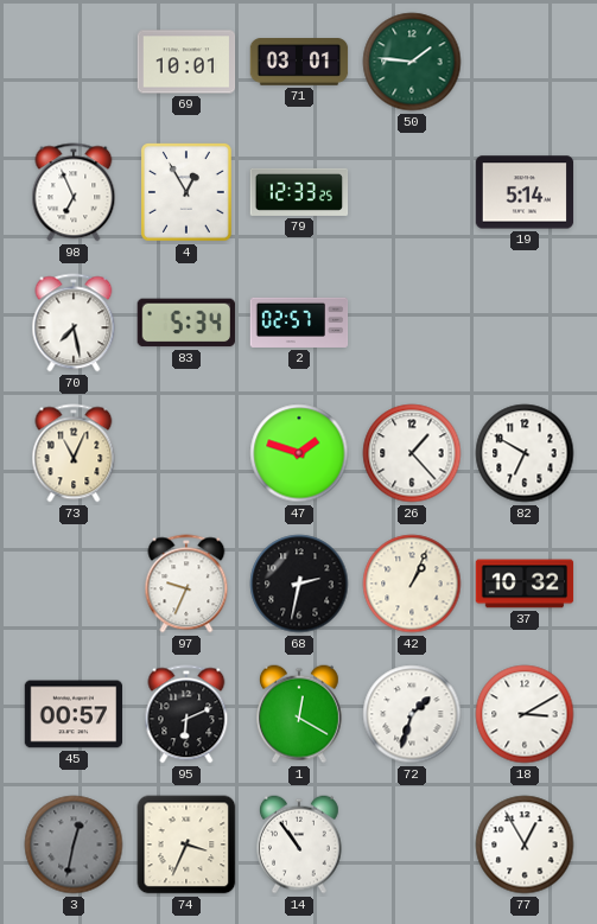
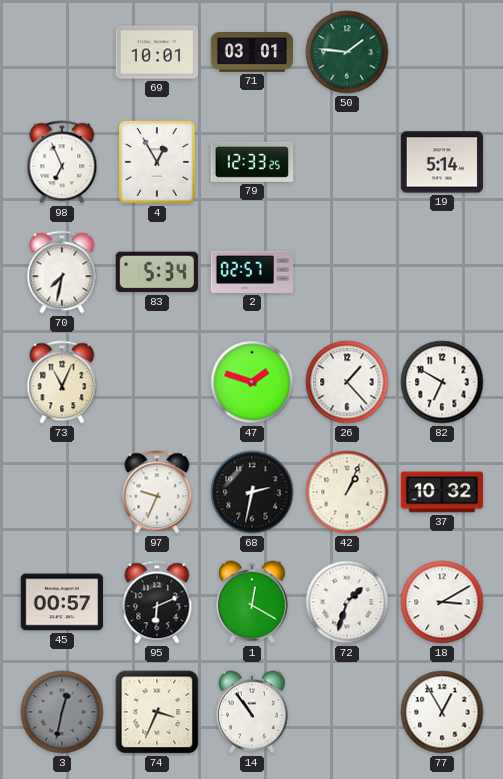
70: 7:28 -> 7:32 (62, 272)
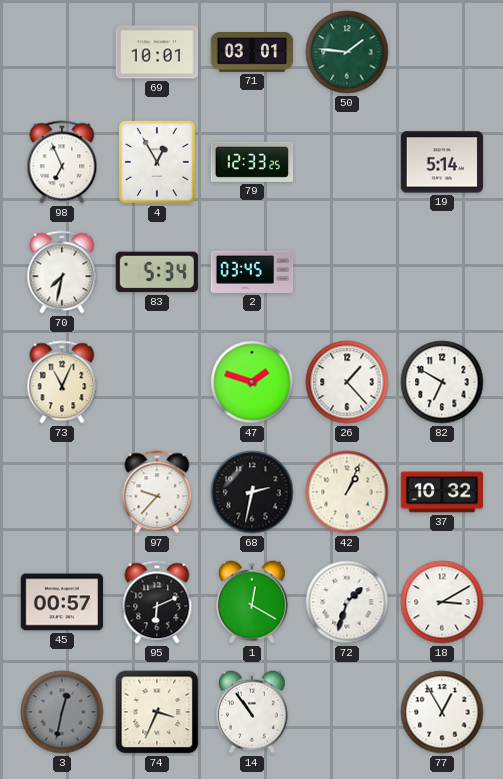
2: 02:57 -> 03:45 (252, 272)
97: 9:34 -> 9:37 (157, 492)
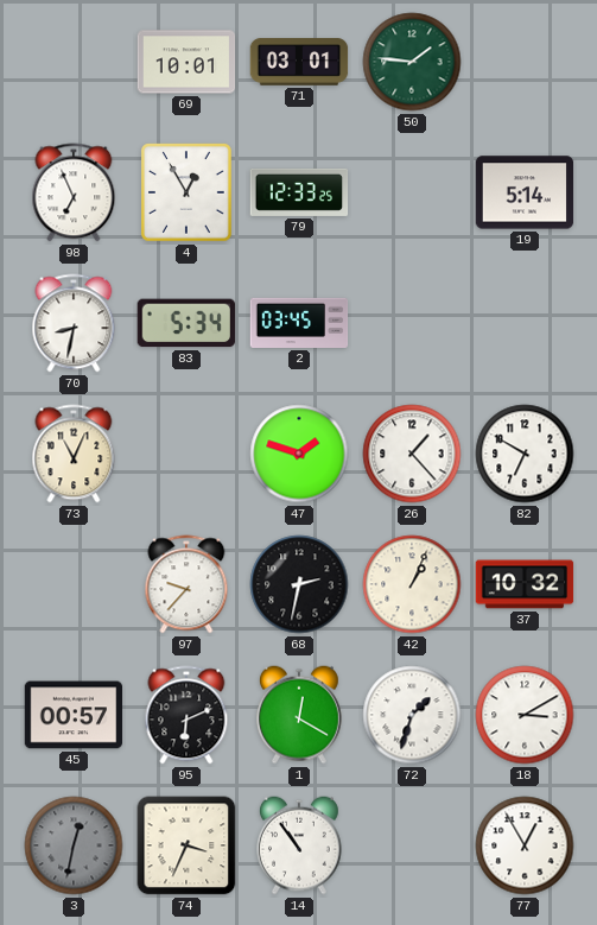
70: 7:32 -> 8:32 (74, 323)
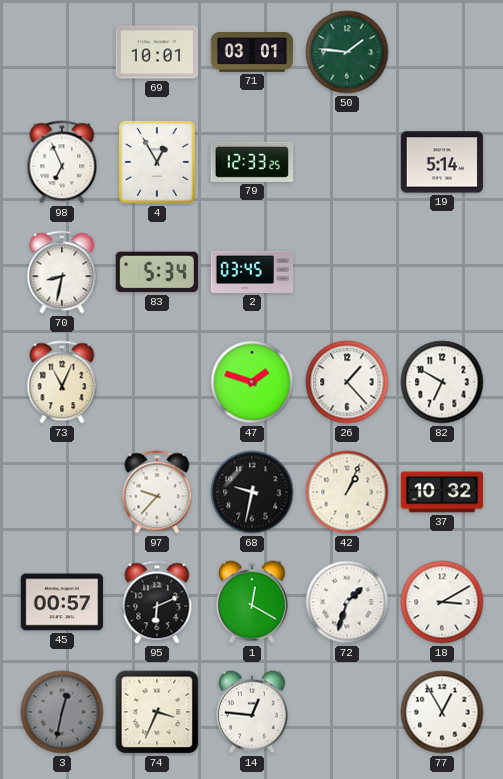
68: 2:32 -> 9:32 (252, 492)
14: 10:54 -> 12:46 (253, 712)
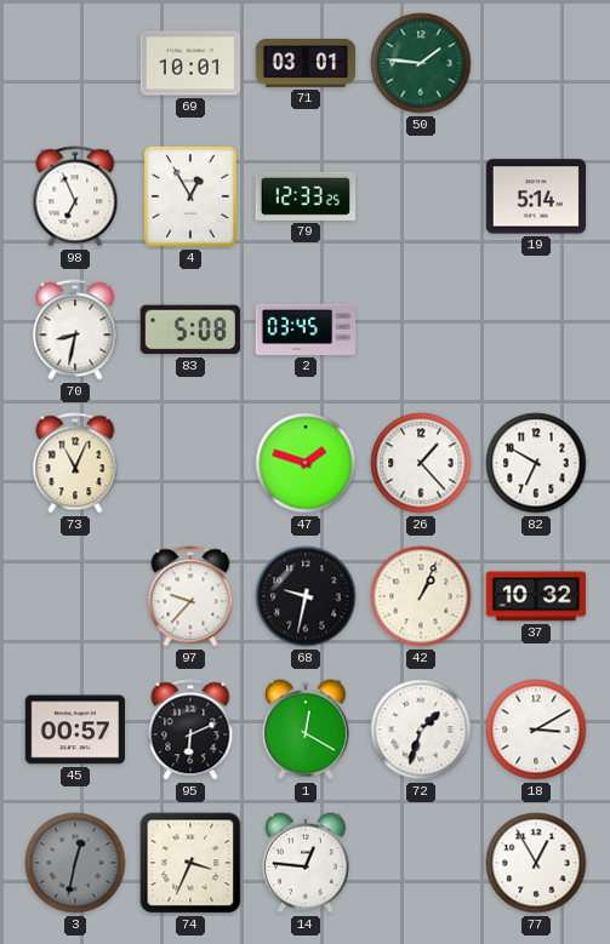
83: 5:34 -> 5:08 (189, 330)
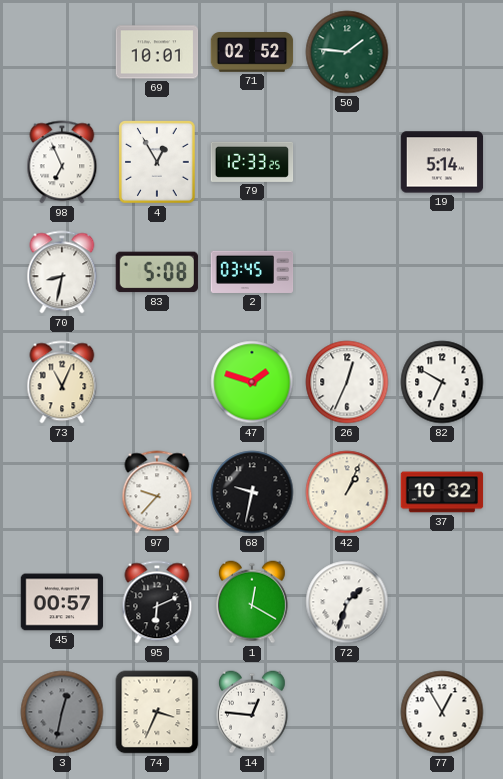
71: 03:01 -> 02:52 (252, 52)
26: 1:23 -> 12:34 (347, 382)
18: 3:10 -> none (536, 730)
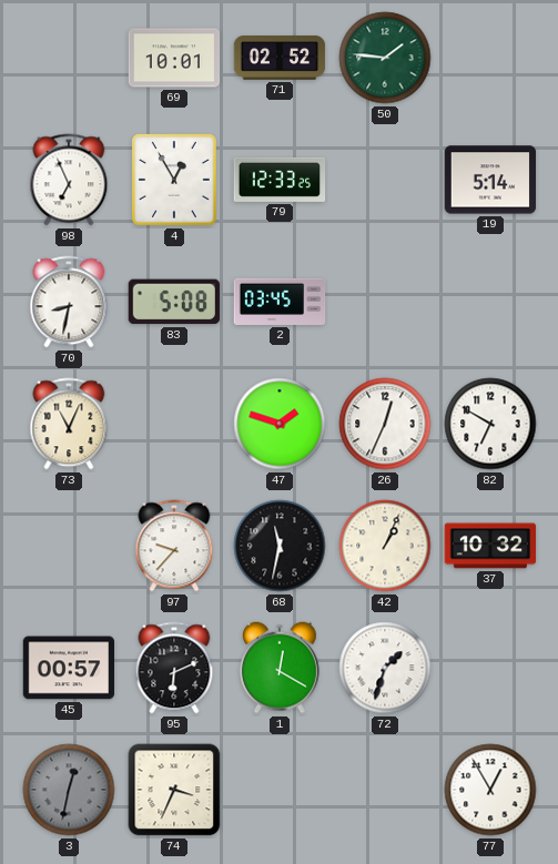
68: 9:32 -> 11:32 (280, 546)
14: 12:46 -> none (253, 712)
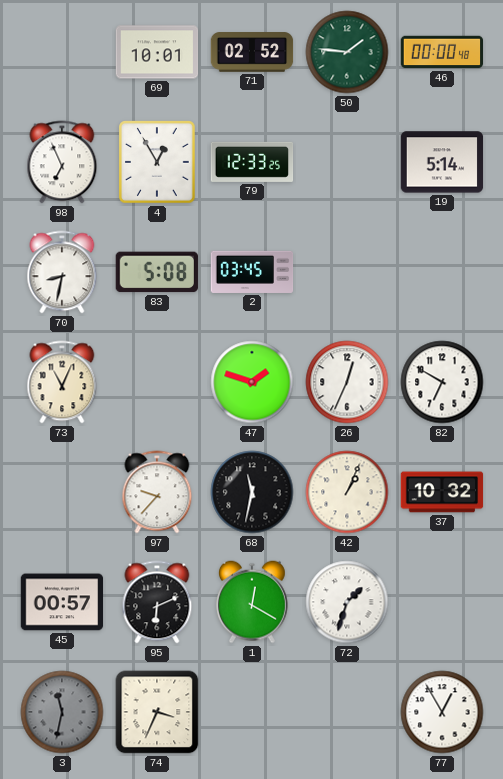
46: none -> 00:00 (442, 52)
3: 12:32 -> 11:32 (62, 712)
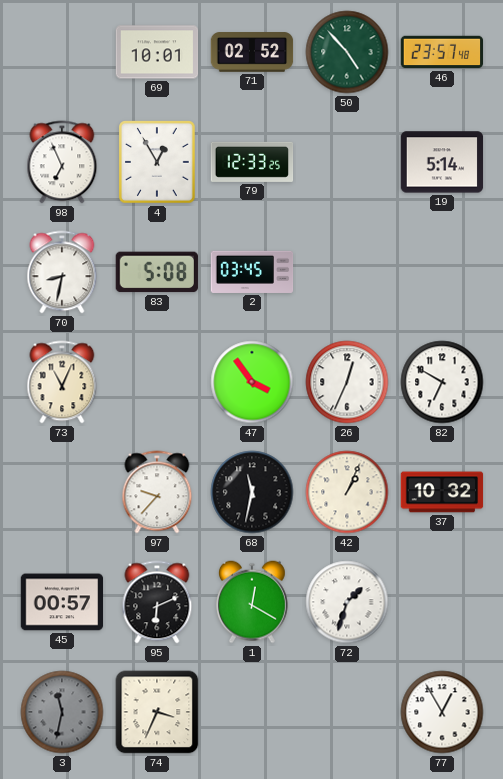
50: 1:46 -> 4:53 (347, 52)
46: 00:00 -> 23:57 (442, 52)
47: 1:48 -> 3:54 (252, 382)
